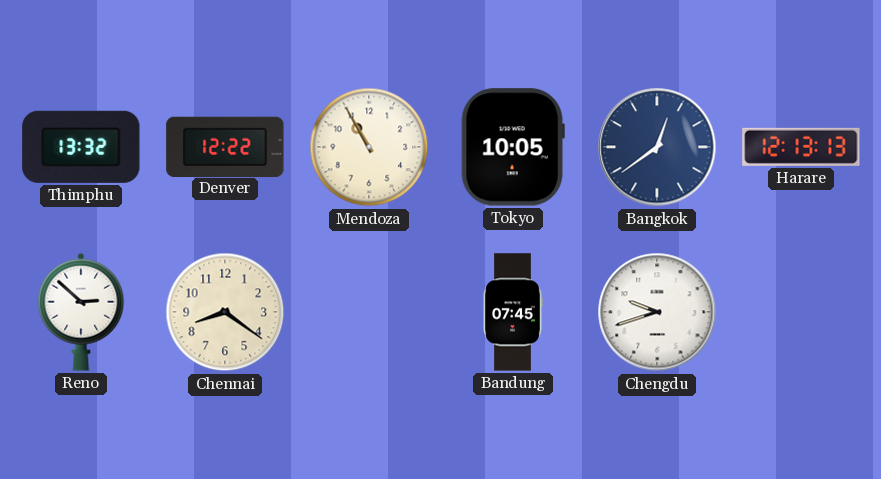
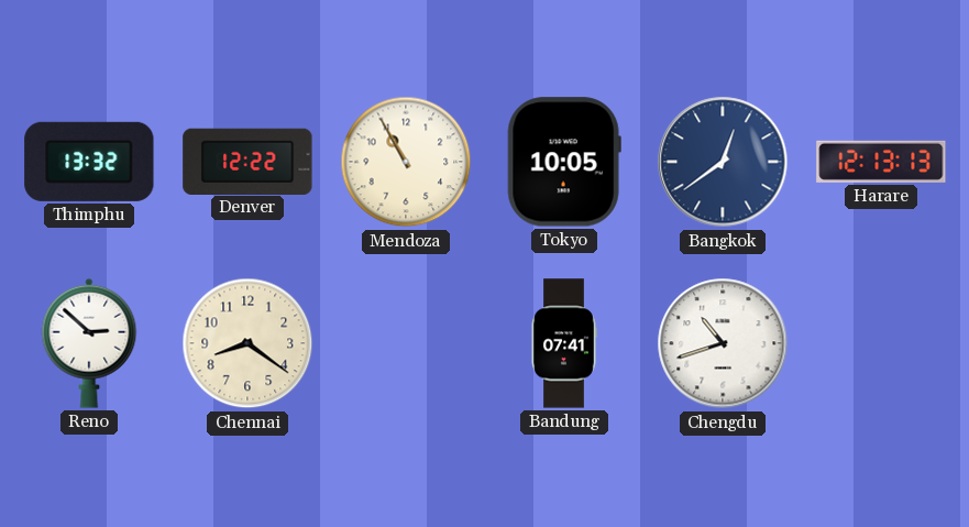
Bandung: 07:45 -> 07:41 (564, 343)
Chengdu: 9:42 -> 10:42 (723, 343)
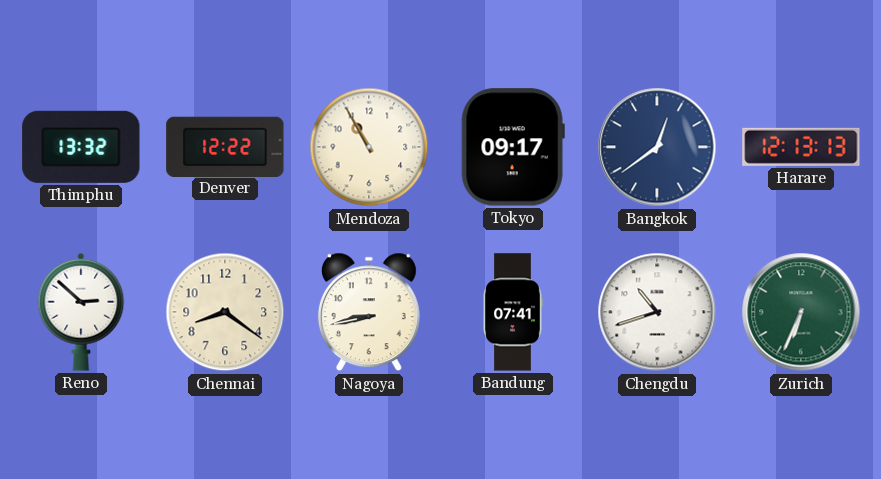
Tokyo: 10:05 -> 09:17 (513, 147)
Nagoya: none -> 8:43 (369, 312)
Zurich: none -> 6:34 (801, 312)
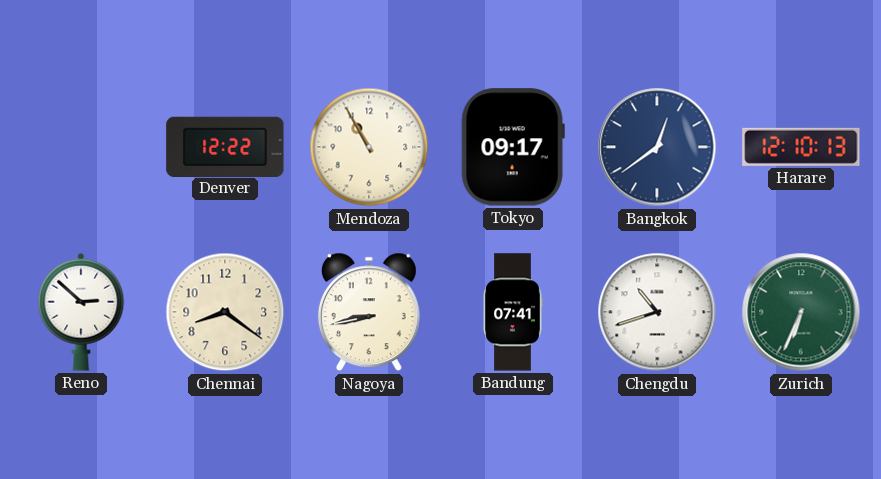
Thimphu: 13:32 -> none (81, 147)
Harare: 12:13 -> 12:10 (801, 147)
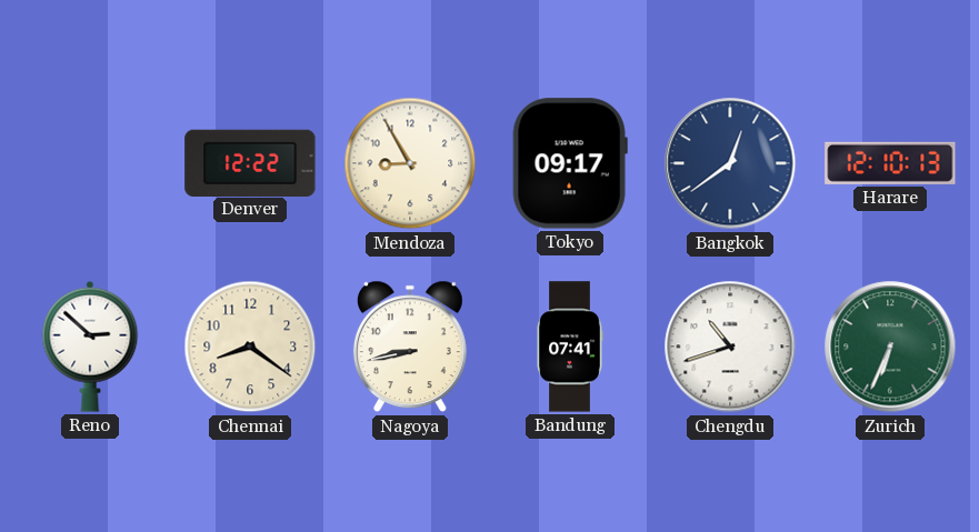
Mendoza: 10:55 -> 8:55 (410, 163)
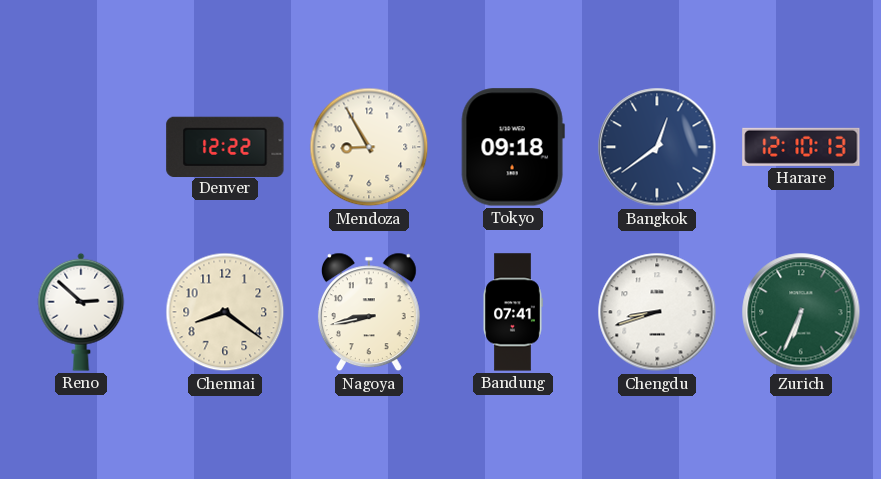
Tokyo: 09:17 -> 09:18 (513, 147)
Chengdu: 10:42 -> 8:42 (657, 312)
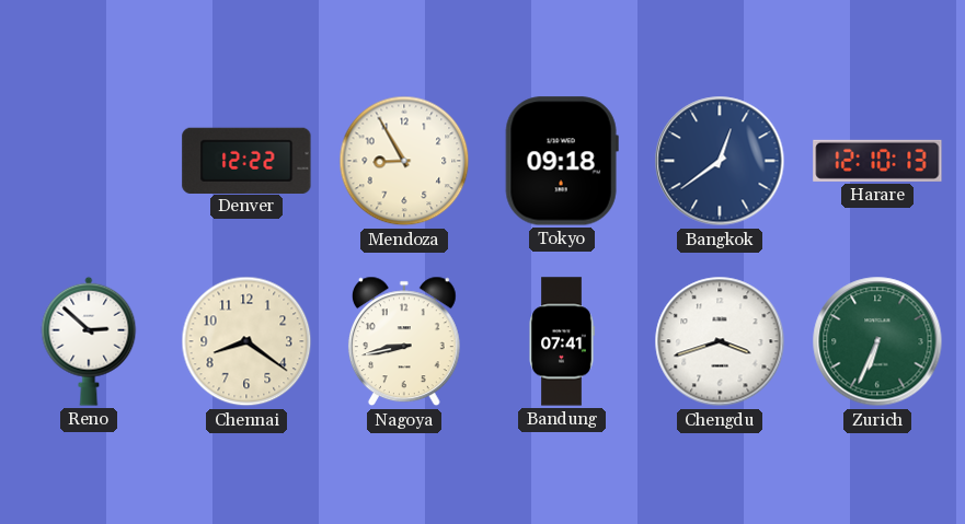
Chengdu: 8:42 -> 3:42 (720, 341)
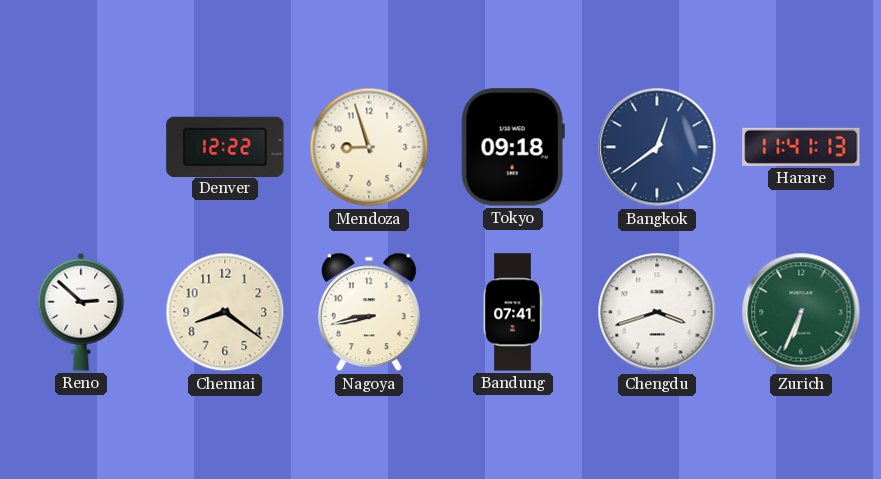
Mendoza: 8:55 -> 8:57 (369, 147)
Harare: 12:10 -> 11:41 (801, 147)
